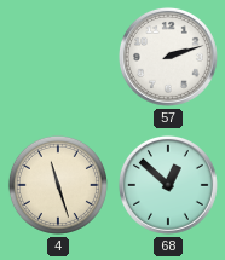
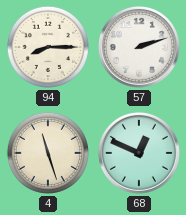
94: none -> 8:15 (48, 47)
68: 12:52 -> 12:49 (139, 153)
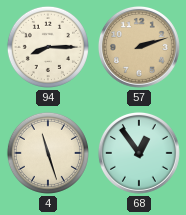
57 dial: white -> champagne (139, 47)
68: 12:49 -> 12:54 (139, 153)
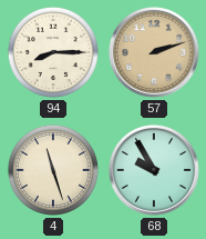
68: 12:54 -> 9:55 (154, 170)
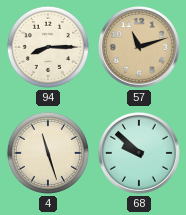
57: 2:12 -> 11:12 (139, 47)
68: 9:55 -> 9:52 (139, 153)
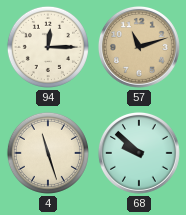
94: 8:15 -> 12:15 (48, 47)
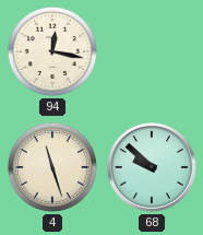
94: 12:15 -> 12:17 (52, 51)
57: 11:12 -> none (139, 47)
